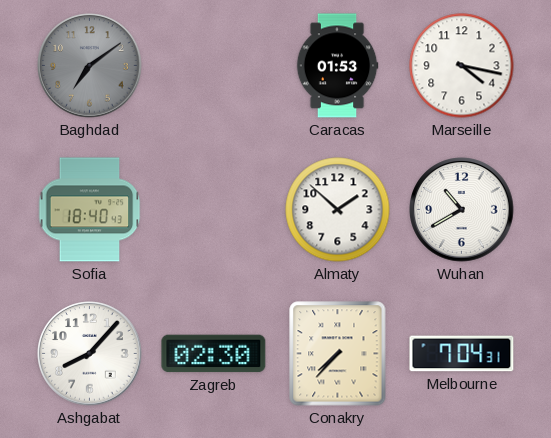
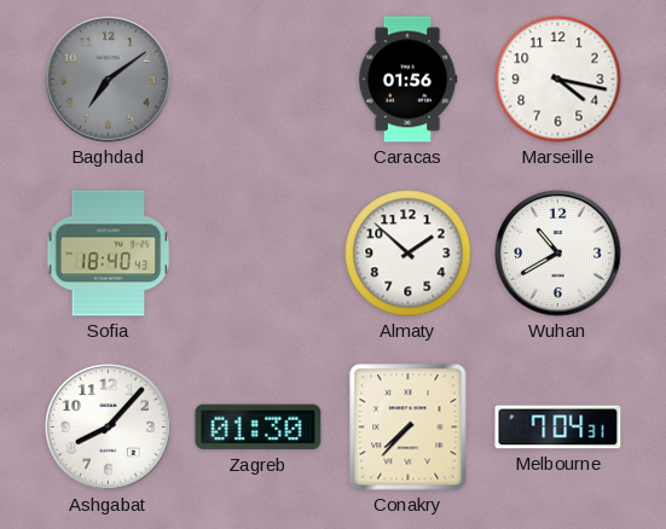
Caracas: 01:53 -> 01:56 (407, 80)
Zagreb: 02:30 -> 01:30 (259, 428)
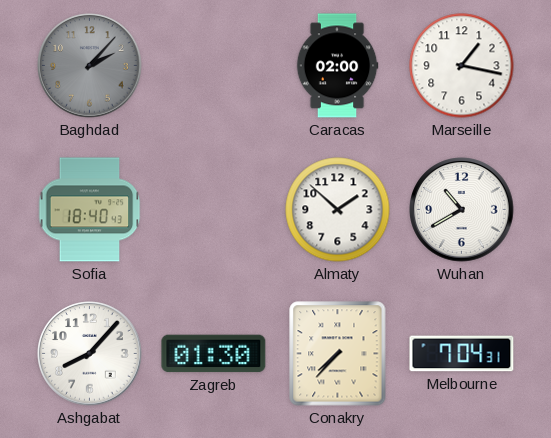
Baghdad: 7:09 -> 2:07 (90, 66)
Caracas: 01:56 -> 02:00 (337, 66)
Marseille: 4:17 -> 1:17 (462, 66)
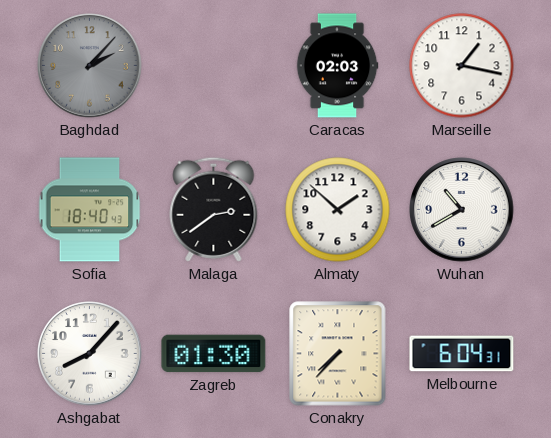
Caracas: 02:00 -> 02:03 (337, 66)
Malaga: none -> 2:39 (214, 209)
Melbourne: 7:04 -> 6:04 (462, 354)
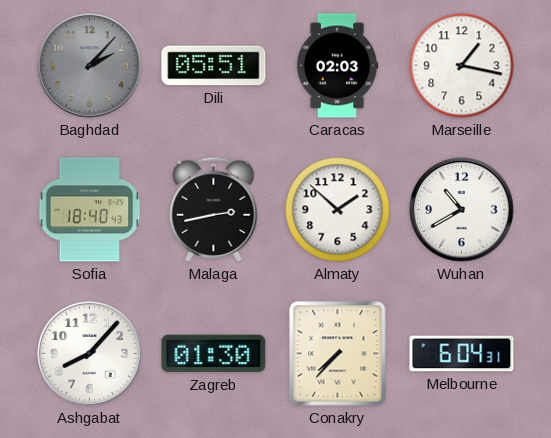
Dili: none -> 05:51 (214, 66)
Malaga: 2:39 -> 2:43 (214, 209)
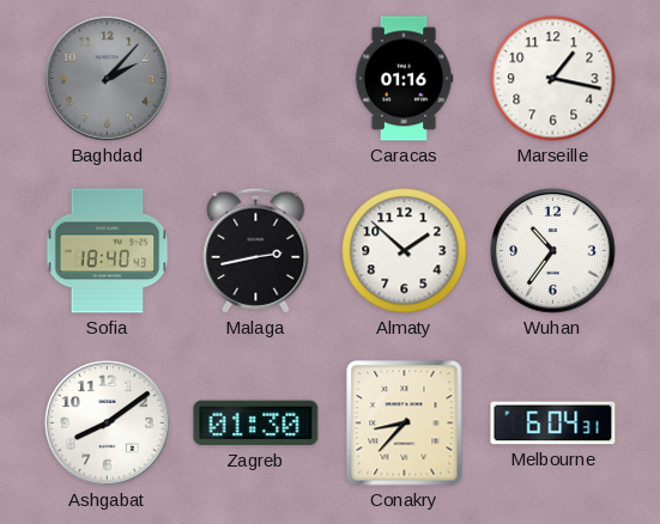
Dili: 05:51 -> none (214, 66)
Caracas: 02:03 -> 01:16 (404, 79)
Wuhan: 10:40 -> 10:36 (553, 251)
Ashgabat: 8:07 -> 8:09 (108, 424)
Conakry: 7:37 -> 8:37 (405, 424)
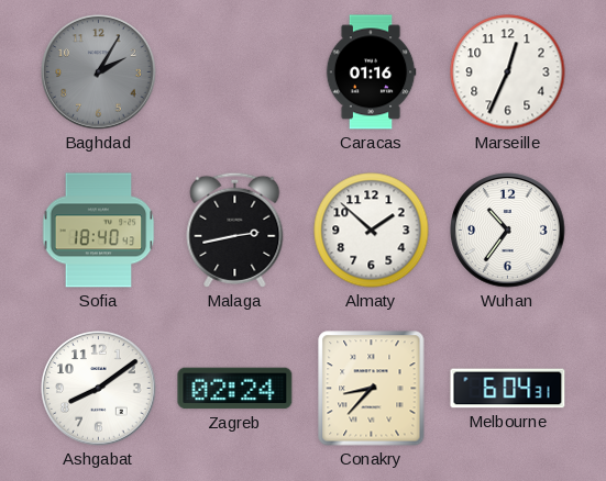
Baghdad: 2:07 -> 2:05 (99, 72)
Marseille: 1:17 -> 12:34 (508, 72)
Zagreb: 01:30 -> 02:24 (235, 389)
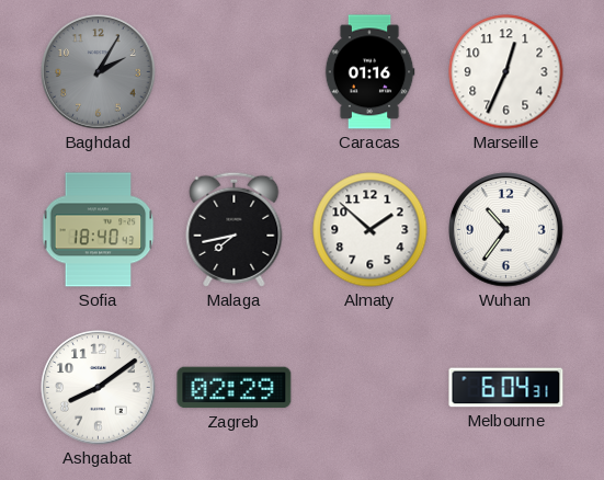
Malaga: 2:43 -> 7:43 (235, 229)
Zagreb: 02:24 -> 02:29 (235, 388)
Conakry: 8:37 -> none (372, 389)
